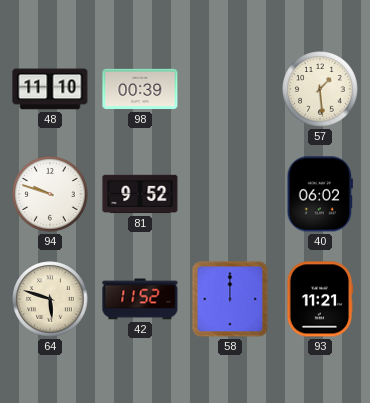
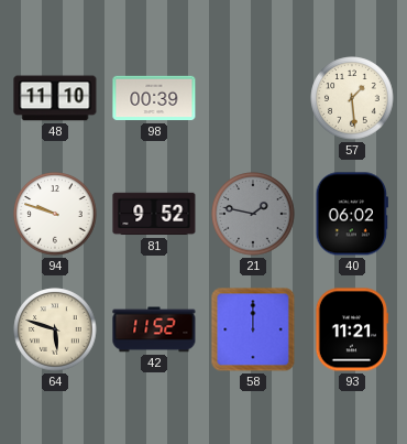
21: none -> 1:47 (253, 214)
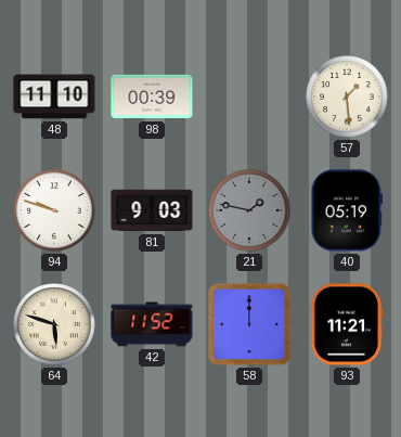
81: 9:52 -> 9:03 (152, 210)
40: 06:02 -> 05:19 (347, 210)
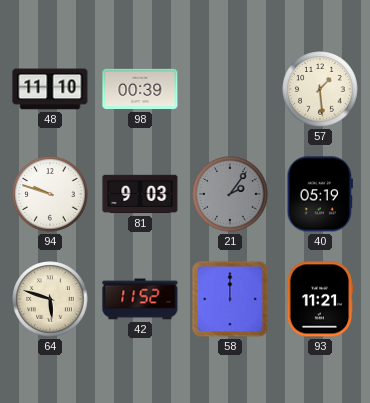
21: 1:47 -> 2:06 (230, 194)
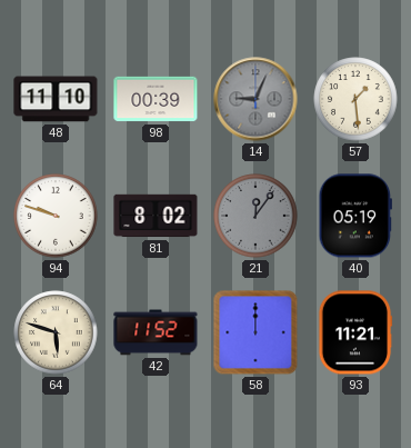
14: none -> 9:04 (255, 99)
81: 9:03 -> 8:02 (156, 216)
21: 2:06 -> 12:06 (255, 216)
